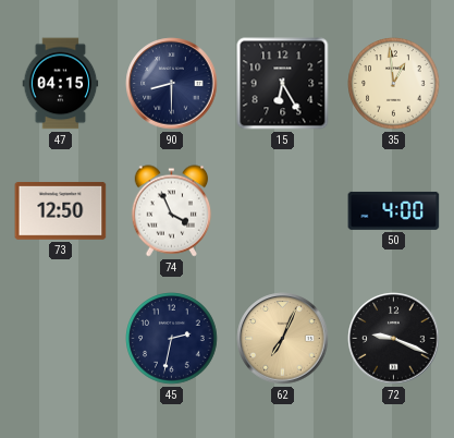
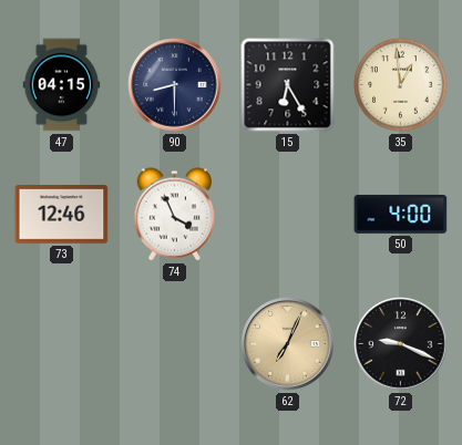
73: 12:50 -> 12:46 (62, 215)
45: 2:32 -> none (172, 339)
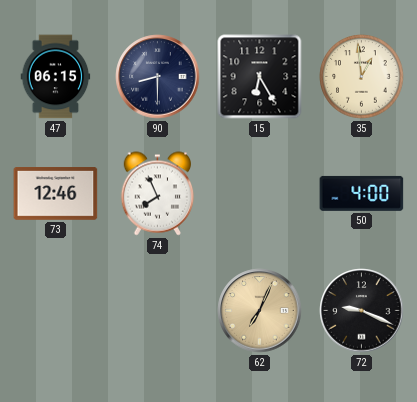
47: 04:15 -> 06:15 (56, 77)
74: 3:56 -> 7:56 (158, 194)
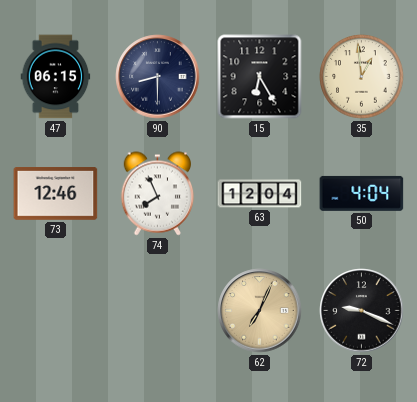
63: none -> 12:04 (260, 194)
50: 4:00 -> 4:04 (362, 193)
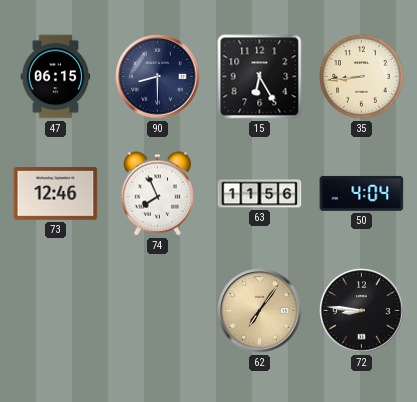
35: 12:59 -> 8:44 (362, 77)
63: 12:04 -> 11:56 (260, 194)
62: 7:04 -> 7:06 (260, 311)
72: 9:19 -> 8:46 (362, 311)
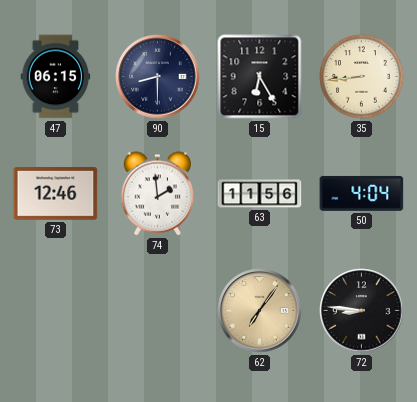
74: 7:56 -> 1:59 (158, 194)
